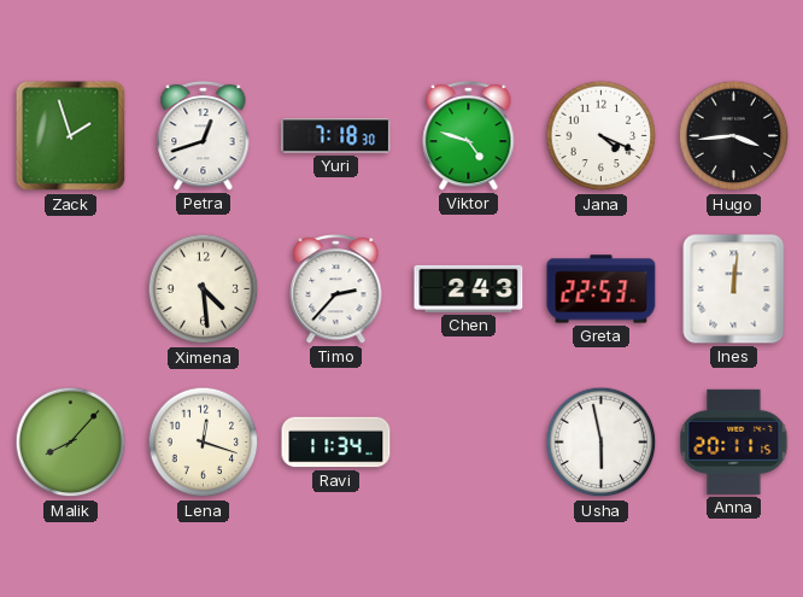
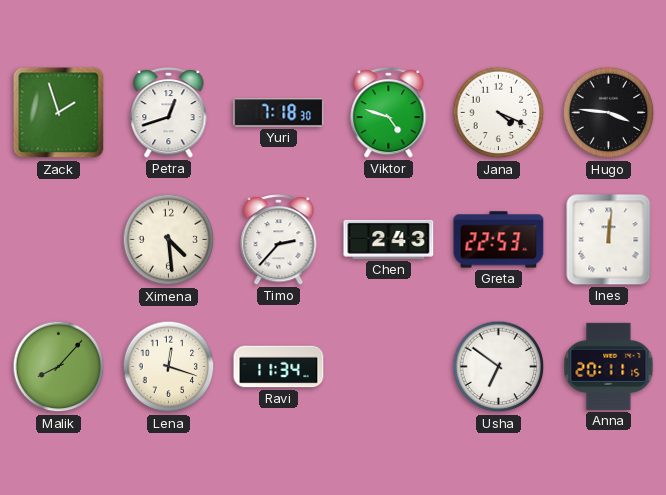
Hugo: 3:44 -> 3:46 (609, 113)
Usha: 5:58 -> 6:51 (499, 367)
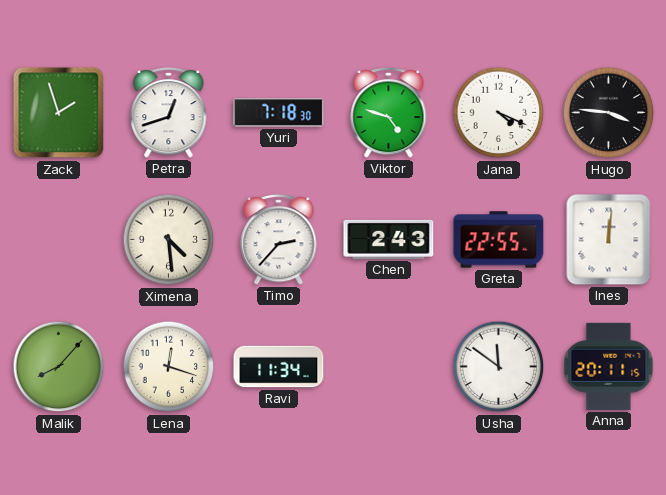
Greta: 22:53 -> 22:55 (499, 240)
Usha: 6:51 -> 11:51 (499, 367)
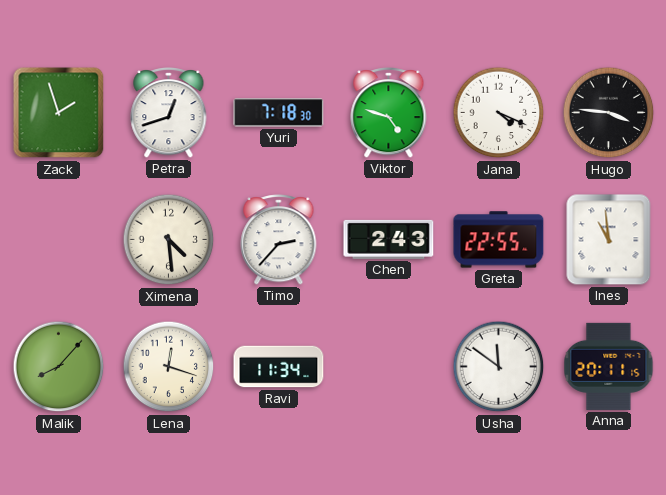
Ines: 12:01 -> 10:59 (609, 240)
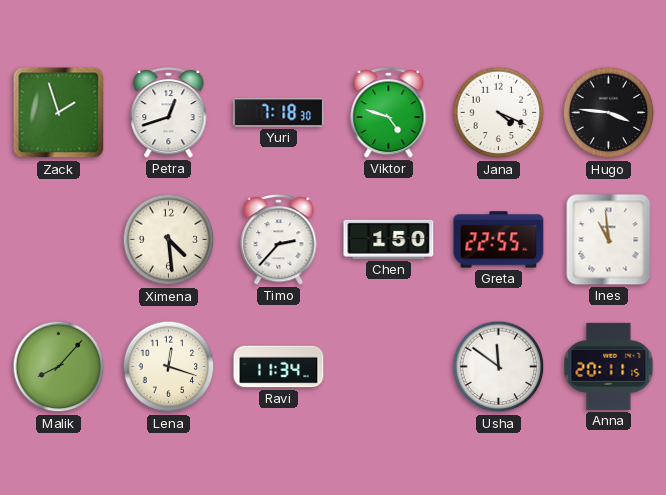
Chen: 2:43 -> 1:50 (389, 239)
